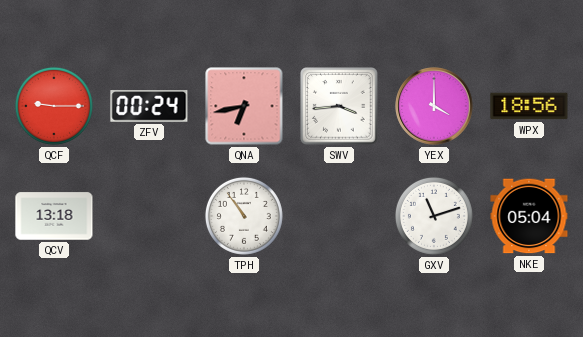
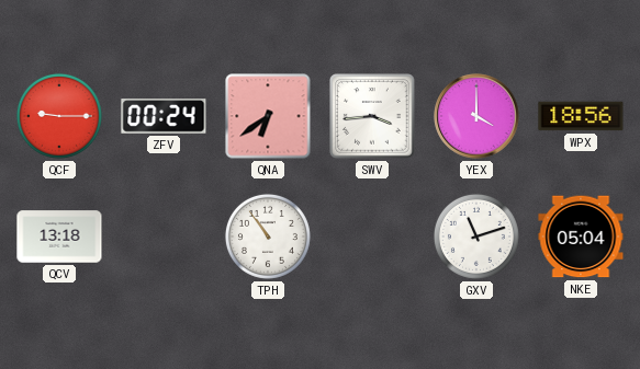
QNA: 6:43 -> 6:39 (268, 116)
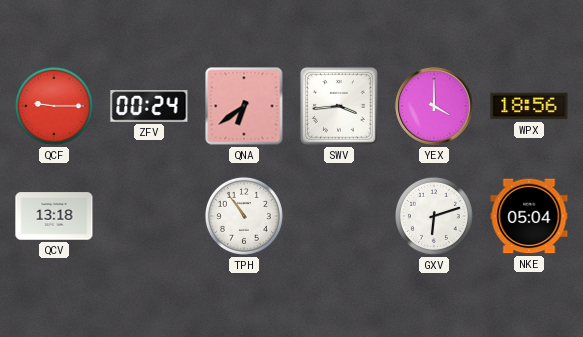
GXV: 11:12 -> 6:12 (434, 216)
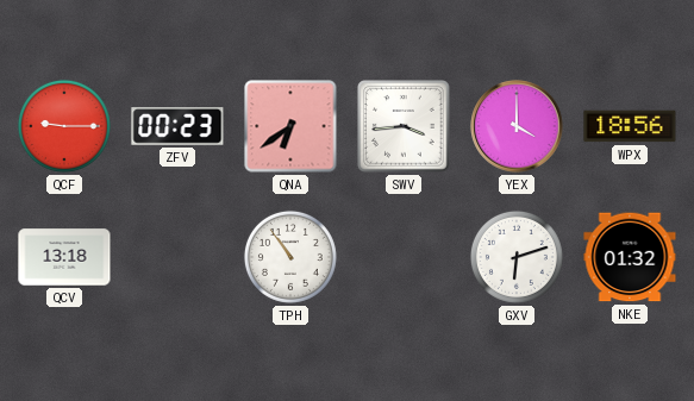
ZFV: 00:24 -> 00:23 (177, 126)
NKE: 05:04 -> 01:32 (630, 257)
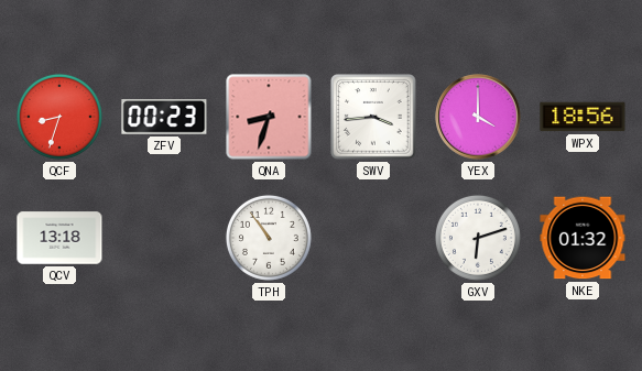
QCF: 9:15 -> 8:33 (59, 117)
QNA: 6:39 -> 8:33 (269, 117)
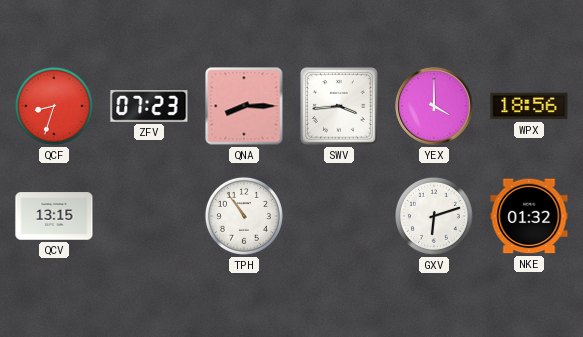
ZFV: 00:23 -> 07:23 (149, 106)
QNA: 8:33 -> 8:15 (244, 106)
QCV: 13:18 -> 13:15 (54, 216)
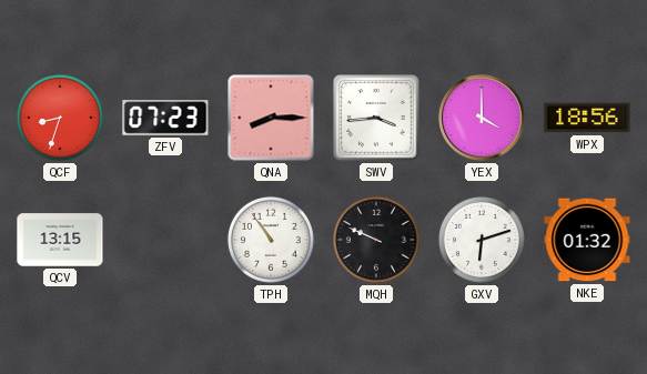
MQH: none -> 9:49 (376, 240)
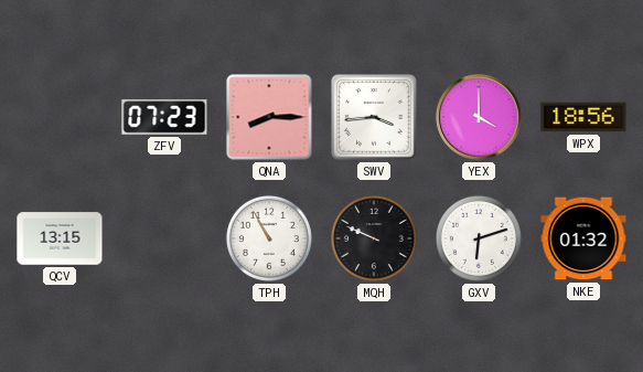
QCF: 8:33 -> none (60, 118)
TPH: 10:54 -> 10:55 (269, 238)
